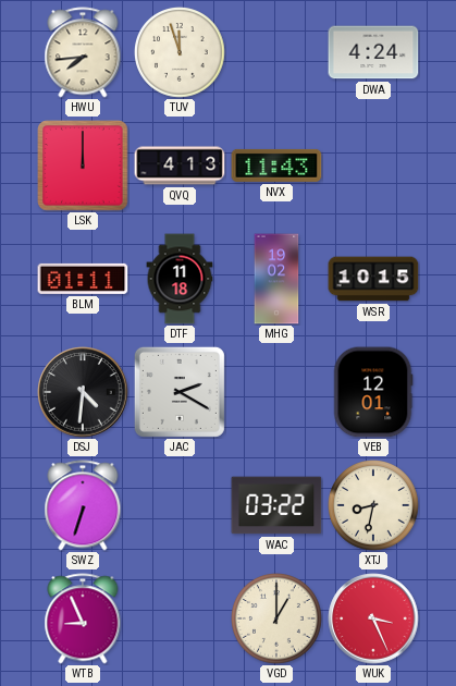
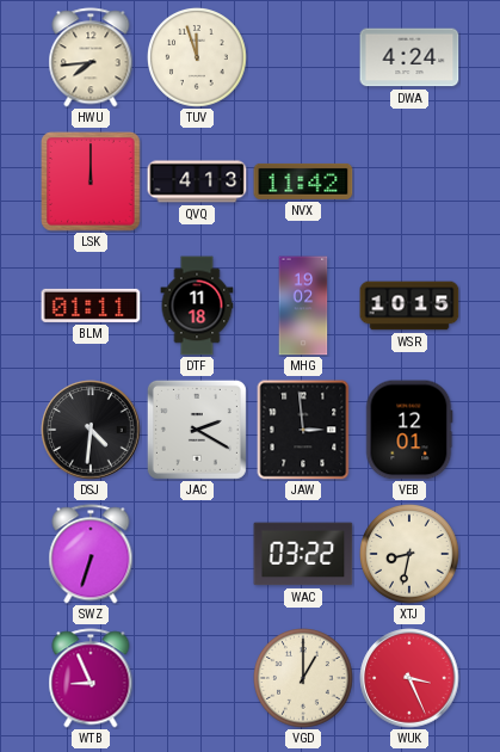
NVX: 11:43 -> 11:42 (303, 181)
JAW: none -> 2:59 (303, 430)
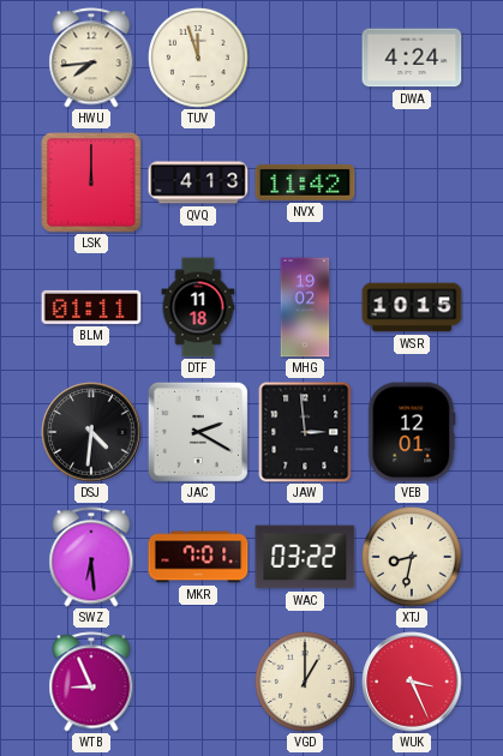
SWZ: 6:33 -> 6:29 (91, 557)
MKR: none -> 7:01 (198, 557)
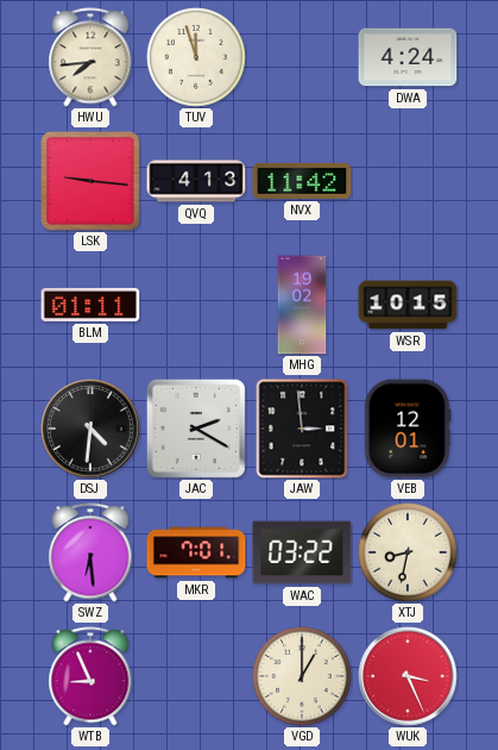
LSK: 12:00 -> 9:16 (90, 181)
DTF: 11:18 -> none (198, 307)
